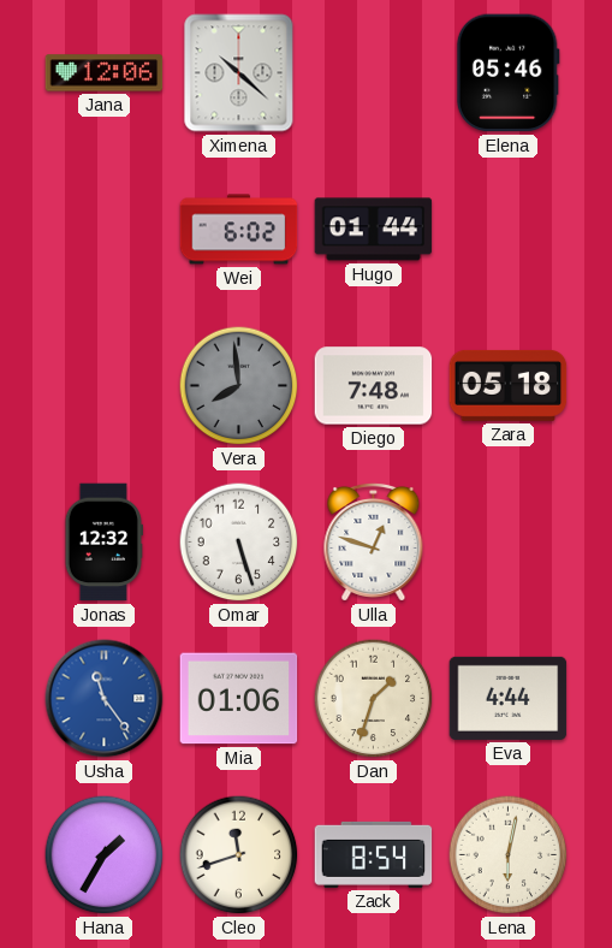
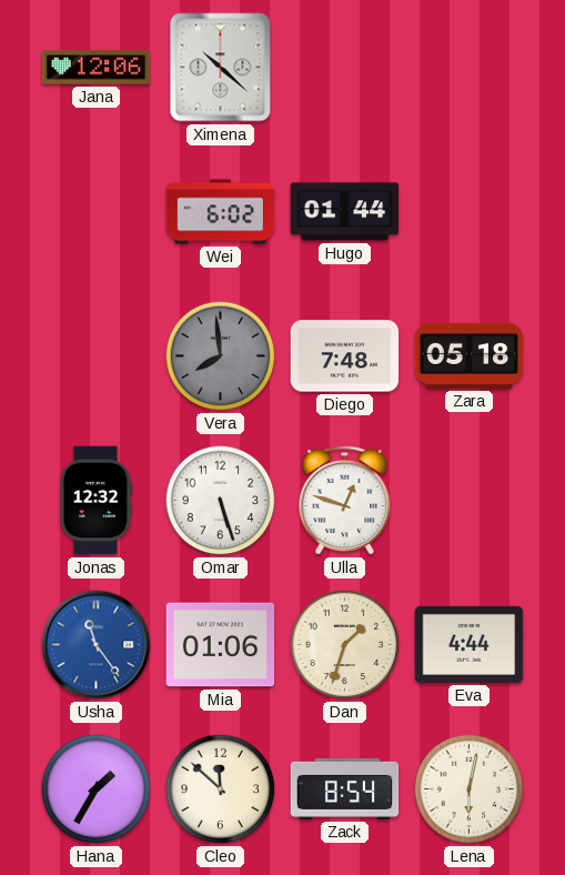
Elena: 05:46 -> none (507, 73)
Cleo: 11:42 -> 11:52 (221, 789)
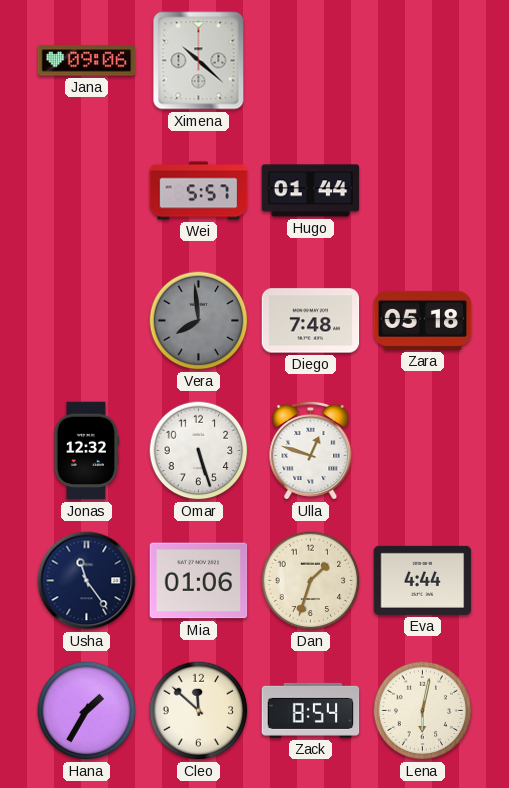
Jana: 12:06 -> 09:06 (87, 61)
Wei: 6:02 -> 5:57 (199, 191)
Usha dial: blue -> navy (87, 581)
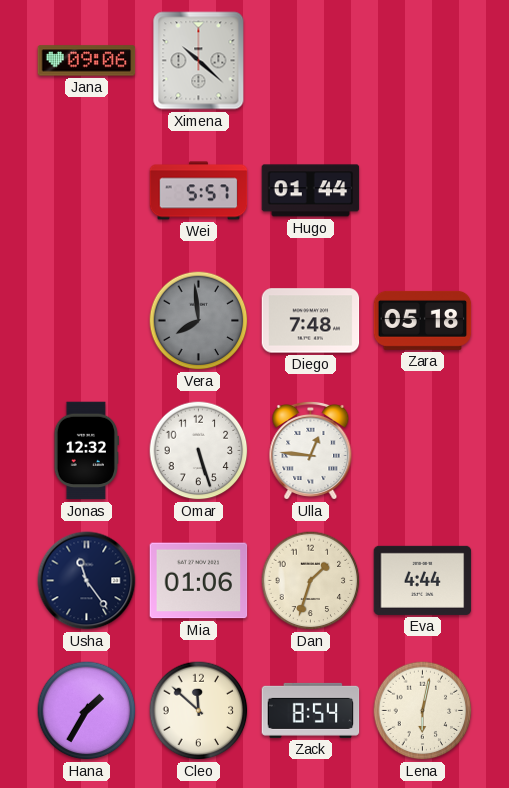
Ulla: 12:48 -> 12:46 (311, 450)
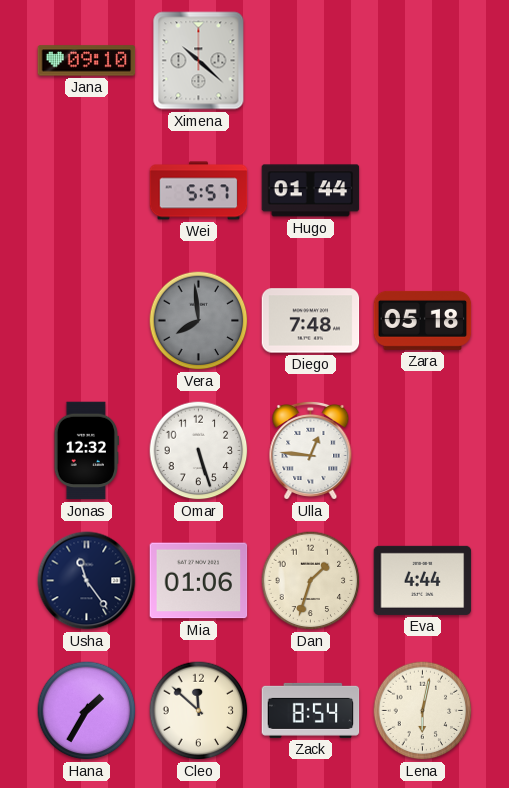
Jana: 09:06 -> 09:10 (87, 61)
